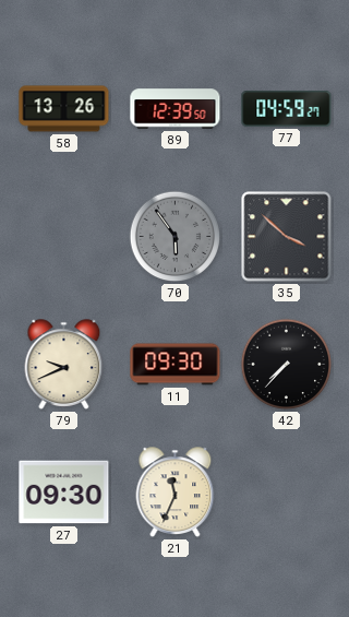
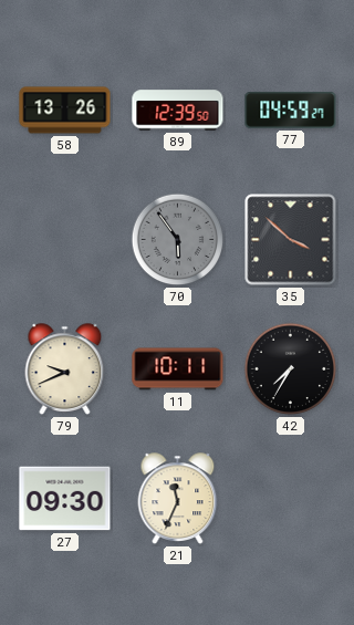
11: 09:30 -> 10:11 (178, 369)
42: 7:37 -> 7:35 (291, 369)
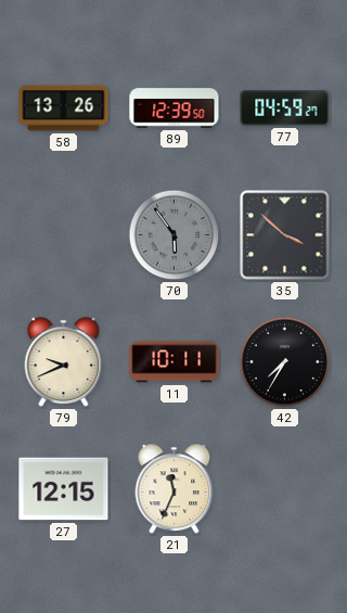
27: 09:30 -> 12:15 (64, 489)
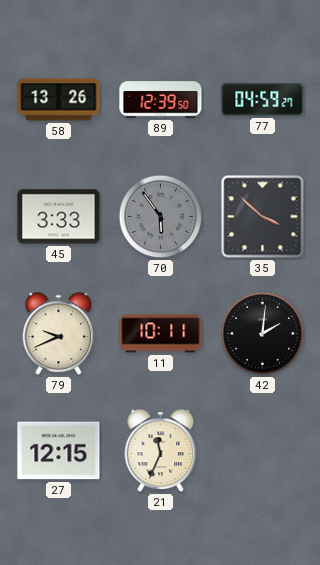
45: none -> 3:33 (59, 217)
42: 7:35 -> 2:01 (263, 334)
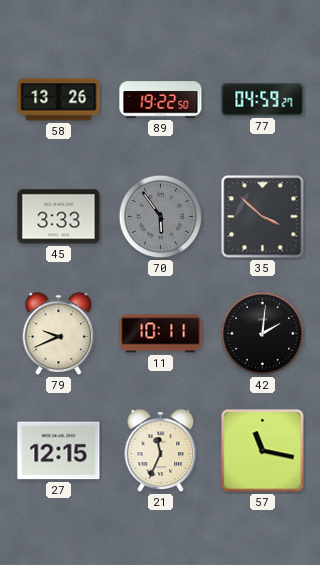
89: 12:39 -> 19:22 (161, 100)
57: none -> 11:17 (263, 451)
